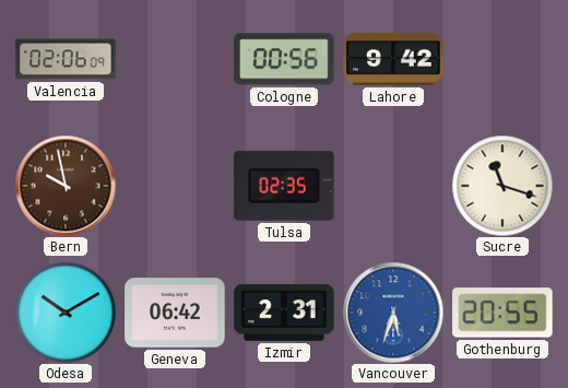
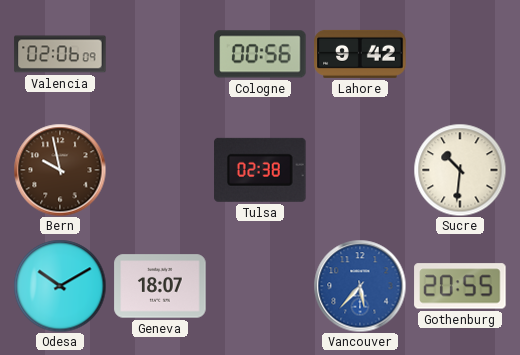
Tulsa: 02:35 -> 02:38 (260, 170)
Sucre: 11:18 -> 10:31 (460, 170)
Geneva: 06:42 -> 18:07 (160, 286)
Izmir: 2:31 -> none (284, 313)
Vancouver: 5:33 -> 5:37 (360, 286)
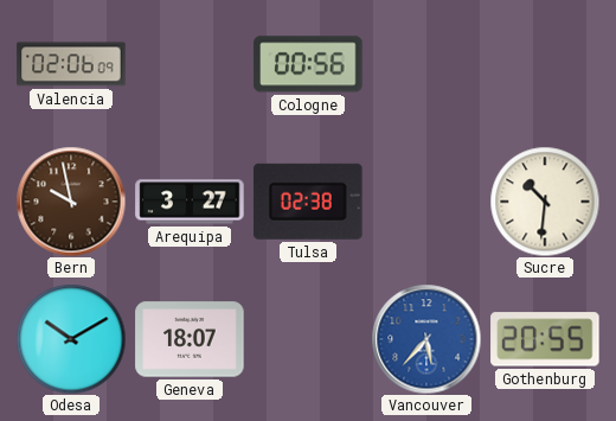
Lahore: 9:42 -> none (360, 54)
Arequipa: none -> 3:27 (190, 202)
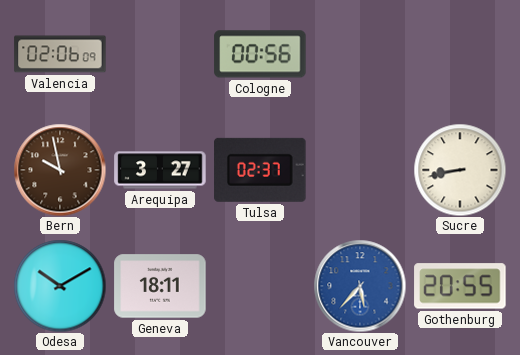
Tulsa: 02:38 -> 02:37 (260, 170)
Sucre: 10:31 -> 8:43 (460, 170)
Geneva: 18:07 -> 18:11 (160, 286)
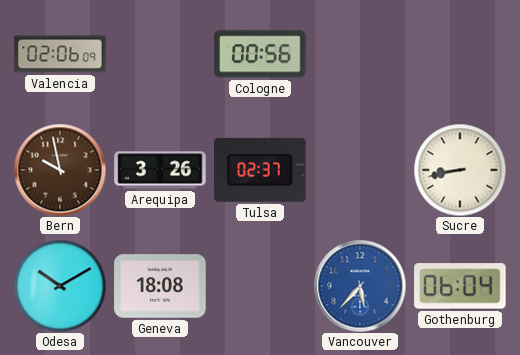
Arequipa: 3:27 -> 3:26 (160, 170)
Geneva: 18:11 -> 18:08 (160, 286)
Gothenburg: 20:55 -> 06:04 (460, 286)
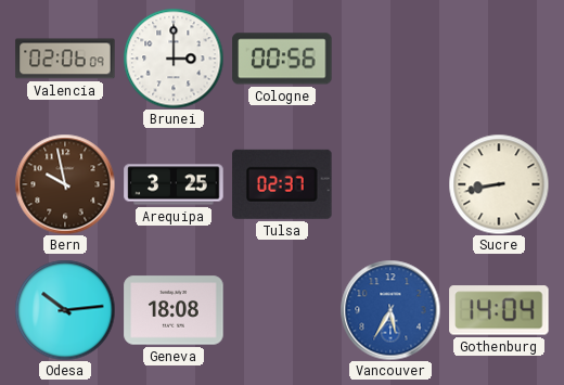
Brunei: none -> 3:00 (174, 59)
Arequipa: 3:26 -> 3:25 (174, 184)
Odesa: 10:10 -> 10:14 (65, 310)
Vancouver: 5:37 -> 5:35 (390, 310)
Gothenburg: 06:04 -> 14:04 (499, 310)
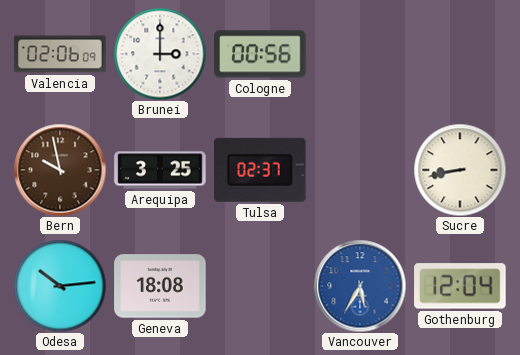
Gothenburg: 14:04 -> 12:04 (460, 286)
